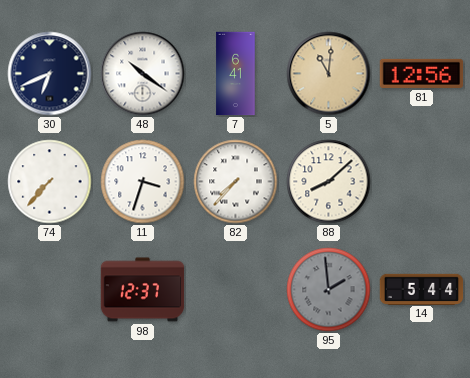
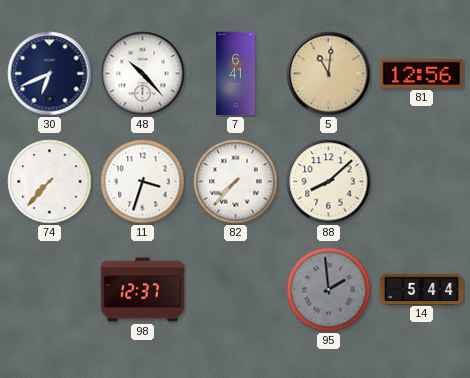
48: 10:21 -> 10:23 (143, 74)
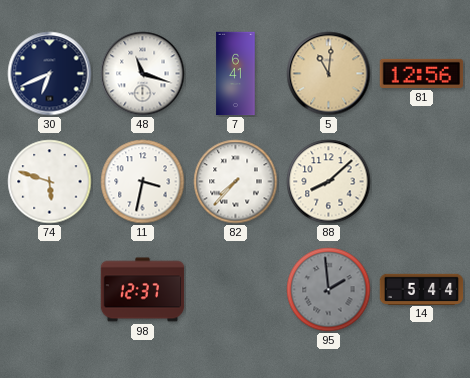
48: 10:23 -> 11:18 (143, 74)
74: 7:37 -> 5:48 (50, 182)
11: 3:33 -> 3:32 (143, 182)
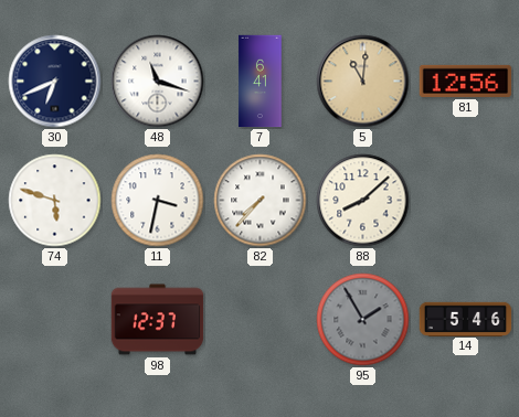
95: 1:59 -> 1:55 (363, 320)
14: 5:44 -> 5:46 (466, 319)
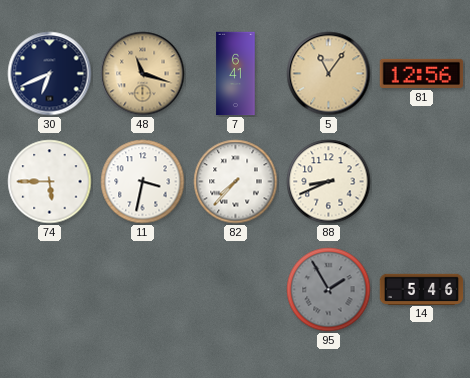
48 dial: white -> champagne (143, 74)
5: 11:01 -> 11:06 (329, 74)
74: 5:48 -> 5:45 (50, 182)
88: 8:08 -> 8:41 (329, 182)
98: 12:37 -> none (158, 320)
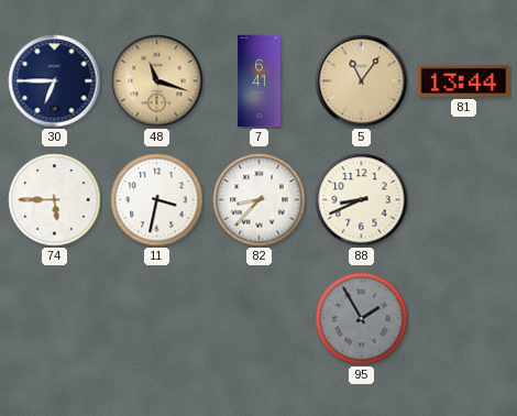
30: 6:41 -> 6:45 (55, 81)
81: 12:56 -> 13:44 (464, 80)
82: 7:37 -> 8:37 (260, 200)
14: 5:46 -> none (422, 289)
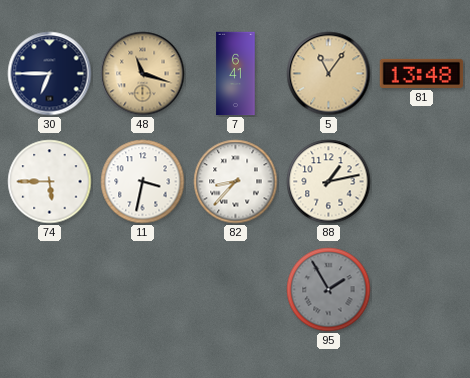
81: 13:44 -> 13:48 (422, 73)
88: 8:41 -> 1:13 (329, 182)
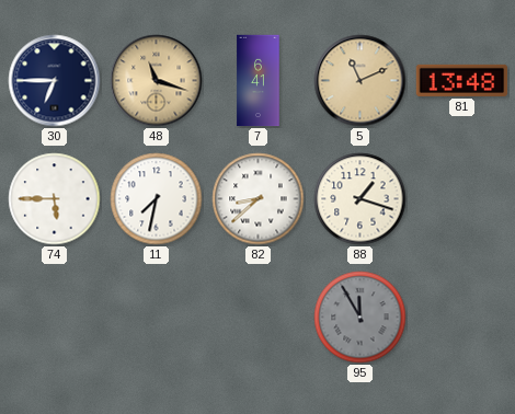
5: 11:06 -> 11:11 (360, 81)
11: 3:32 -> 7:32 (157, 199)
82: 8:37 -> 8:38 (259, 199)
88: 1:13 -> 1:18 (360, 199)
95: 1:55 -> 11:55 (360, 318)
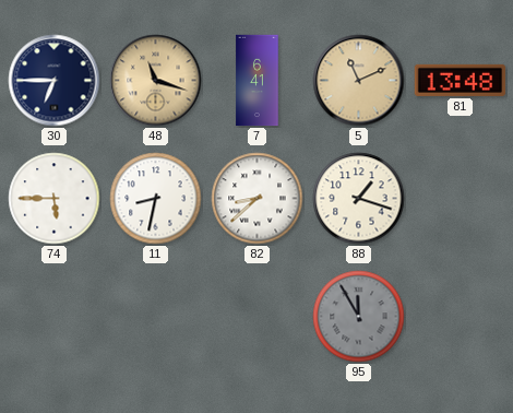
11: 7:32 -> 8:32 (156, 199)
